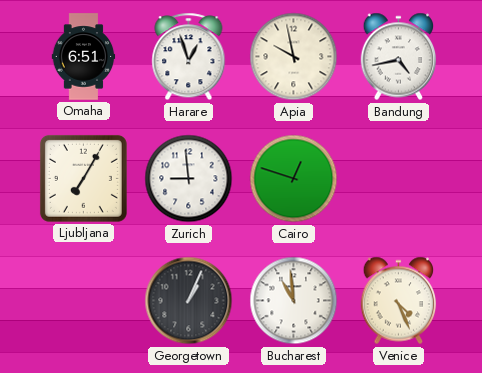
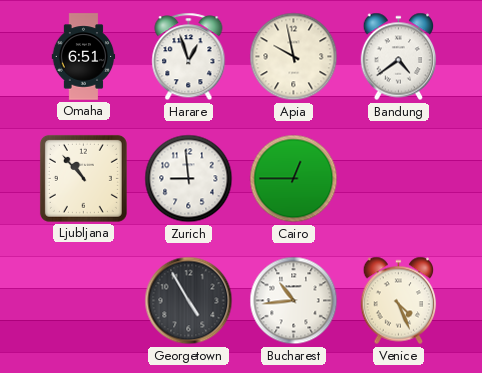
Bandung: 4:43 -> 4:39 (399, 57)
Ljubljana: 7:05 -> 10:53 (83, 178)
Cairo: 12:48 -> 12:45 (294, 179)
Georgetown: 1:04 -> 4:55 (189, 301)
Bucharest: 10:59 -> 10:44 (294, 301)
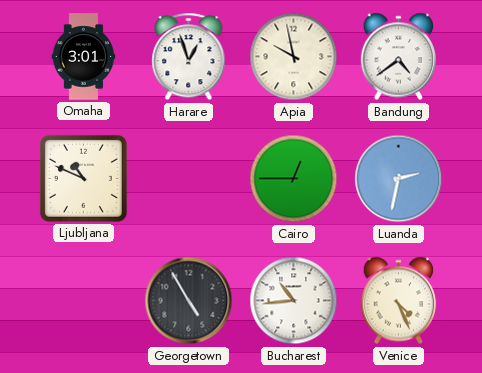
Omaha: 6:51 -> 3:01 (84, 57)
Ljubljana: 10:53 -> 10:49 (83, 178)
Zurich: 8:59 -> none (189, 179)
Luanda: none -> 2:32 (399, 179)
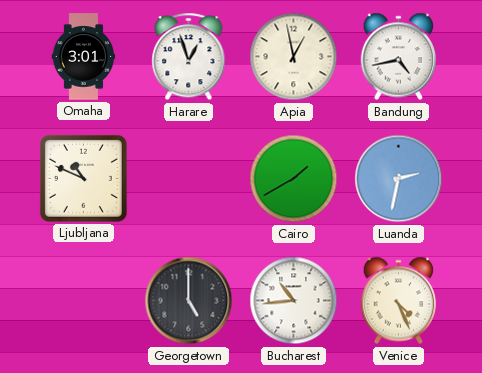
Apia: 9:58 -> 12:58 (294, 57)
Bandung: 4:39 -> 4:43 (399, 57)
Cairo: 12:45 -> 1:40 (294, 179)
Georgetown: 4:55 -> 5:00 (189, 301)
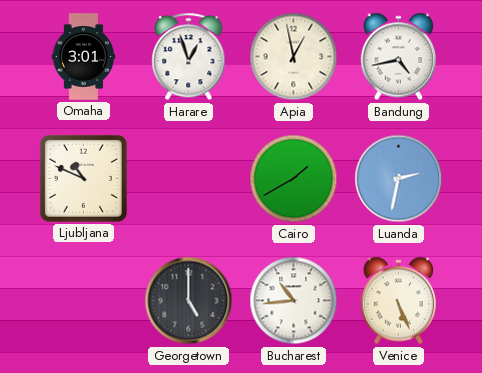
Venice: 4:26 -> 5:26 (399, 301)
